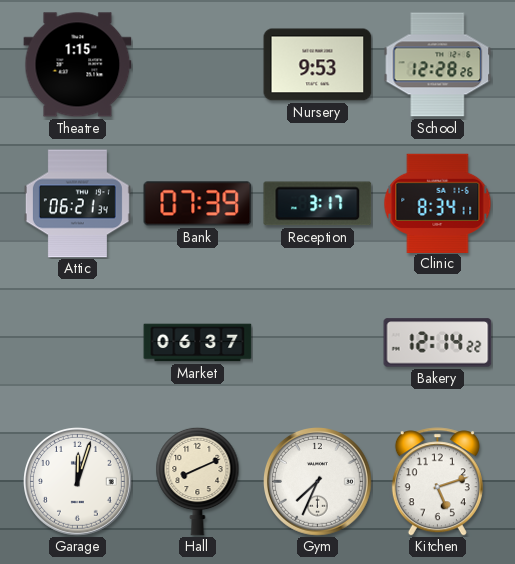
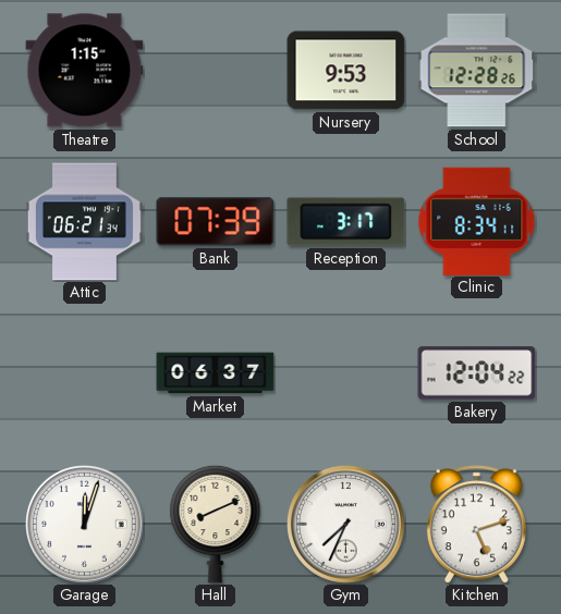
Bakery: 12:14 -> 12:04 (477, 373)
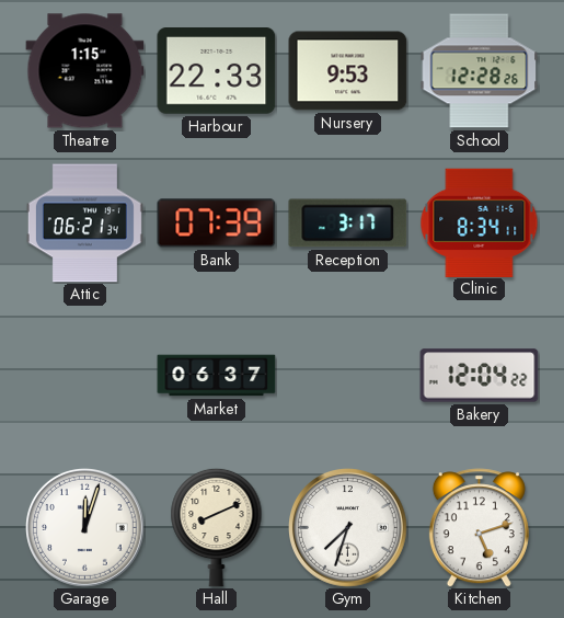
Harbour: none -> 22:33 (217, 71)
Gym: 7:34 -> 7:33 (348, 528)
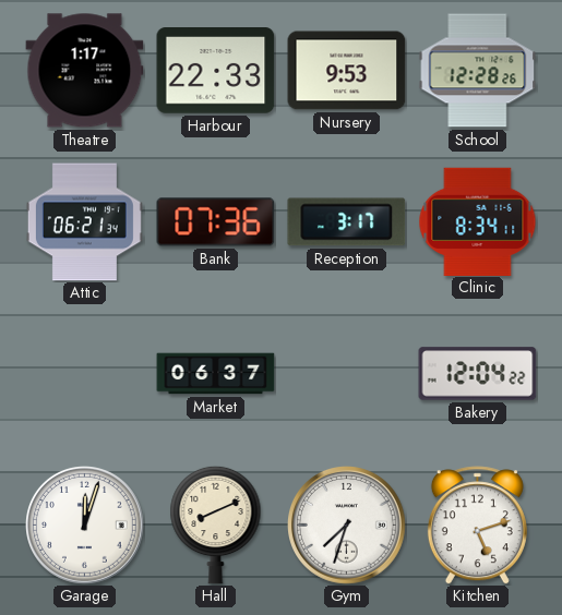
Theatre: 1:15 -> 1:17 (85, 71)
Bank: 07:39 -> 07:36 (216, 222)
